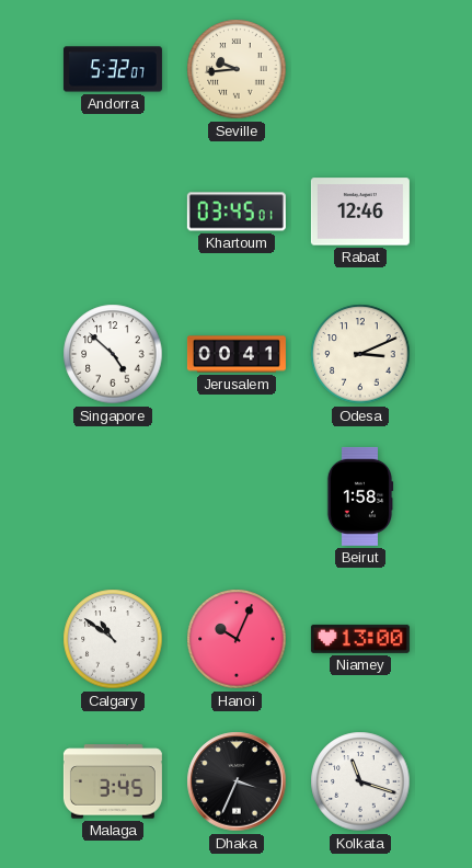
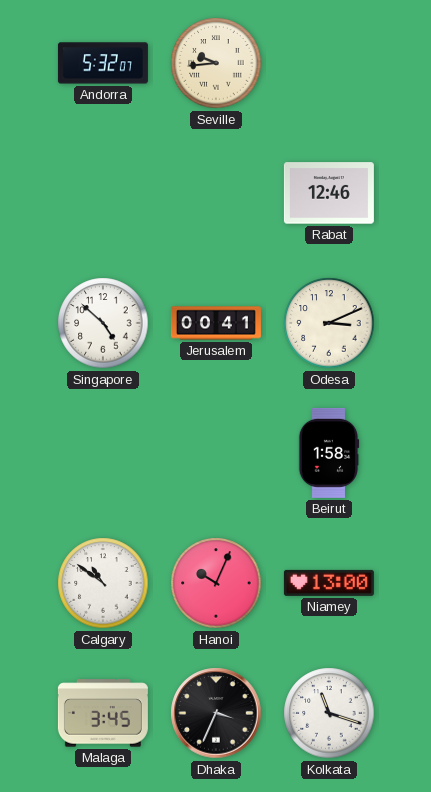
Khartoum: 03:45 -> none (237, 212)
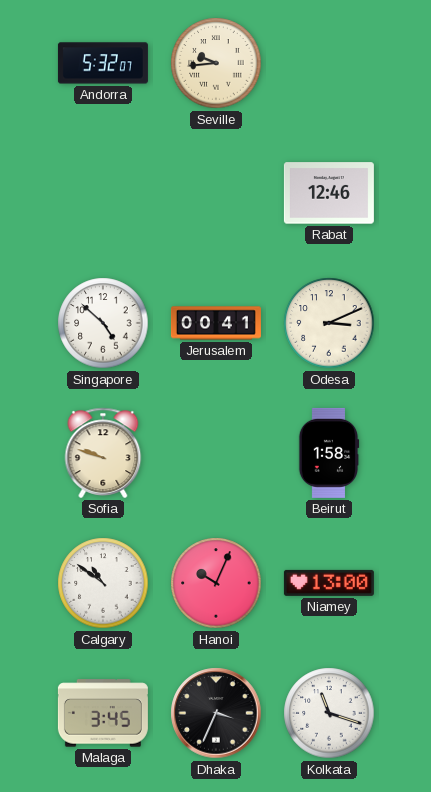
Sofia: none -> 9:48 (103, 453)
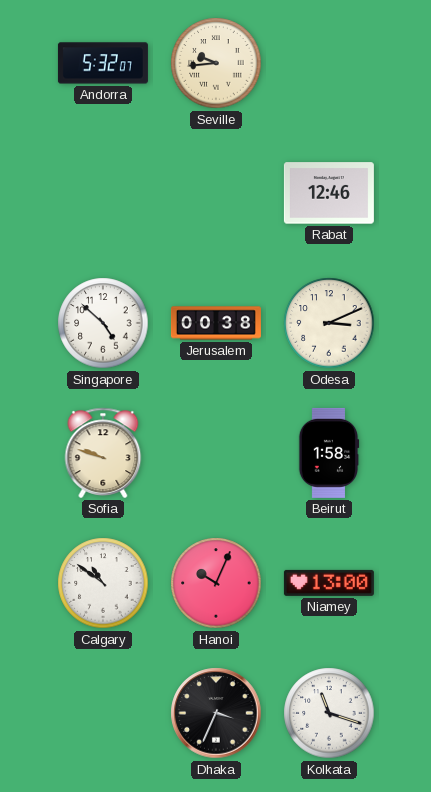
Jerusalem: 00:41 -> 00:38 (216, 323)
Malaga: 3:45 -> none (103, 713)
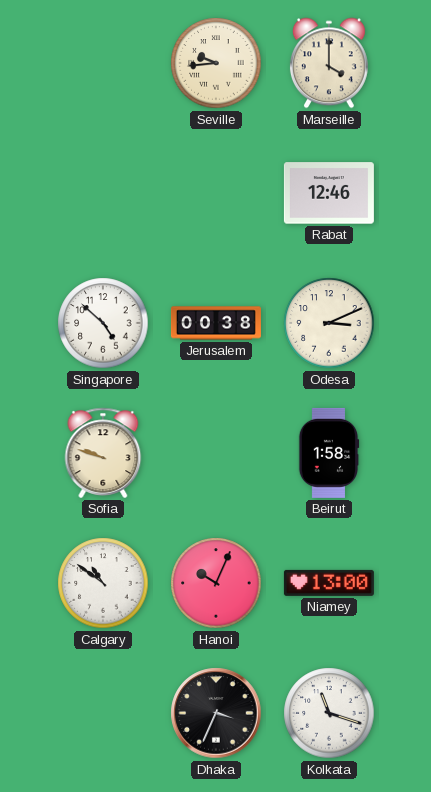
Andorra: 5:32 -> none (103, 63)
Marseille: none -> 4:00 (329, 63)
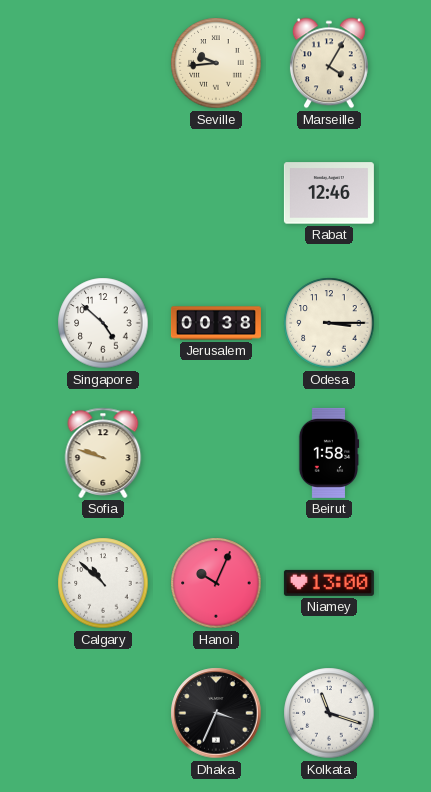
Marseille: 4:00 -> 4:05 (329, 63)
Odesa: 3:11 -> 3:15 (329, 323)
Calgary: 10:51 -> 10:52 (103, 583)
